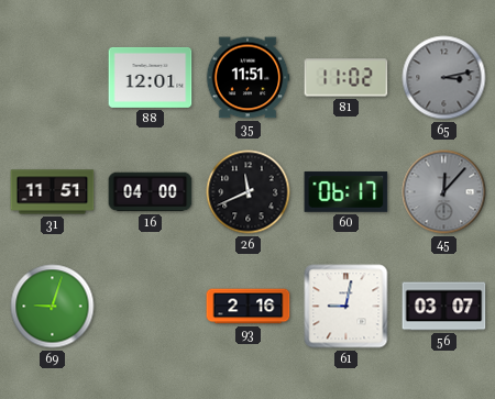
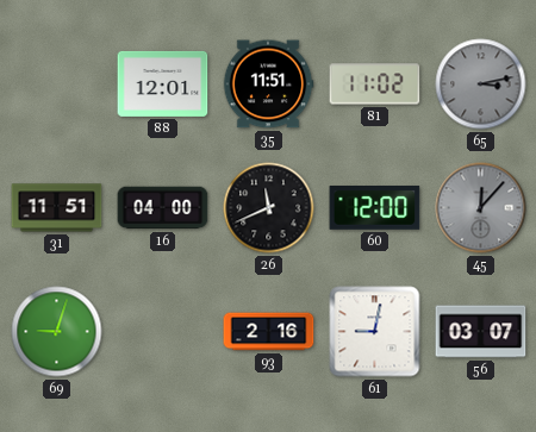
60: 06:17 -> 12:00 (375, 208)
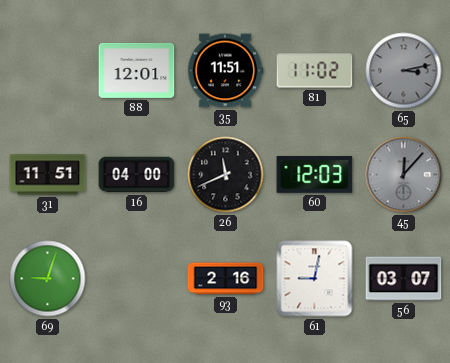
60: 12:00 -> 12:03 (315, 175)
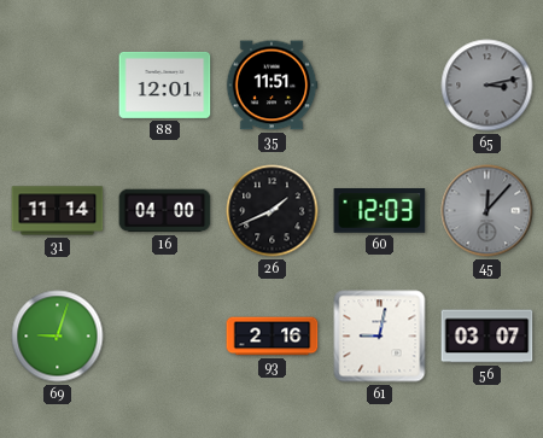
81: 11:02 -> none (315, 71)
31: 11:51 -> 11:14 (58, 211)
26: 11:41 -> 1:41 (273, 211)
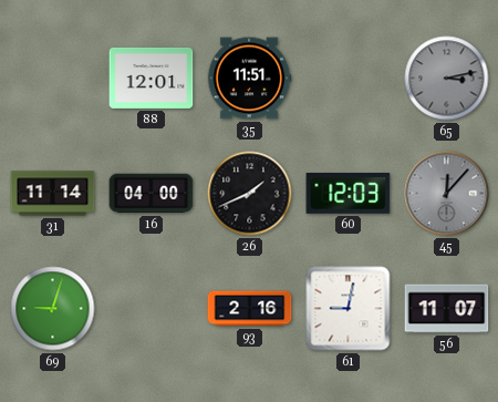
56: 03:07 -> 11:07 (447, 309)
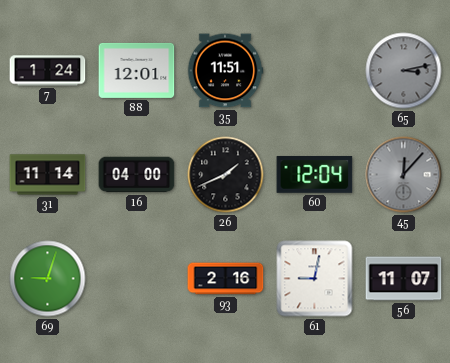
7: none -> 1:24 (48, 71)
60: 12:03 -> 12:04 (315, 175)
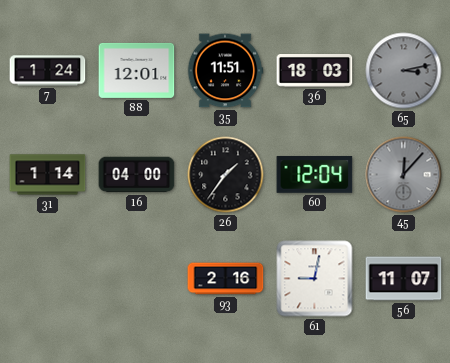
36: none -> 18:03 (315, 71)
31: 11:14 -> 1:14 (48, 175)
26: 1:41 -> 1:36 (226, 175)
69: 9:03 -> none (48, 279)
